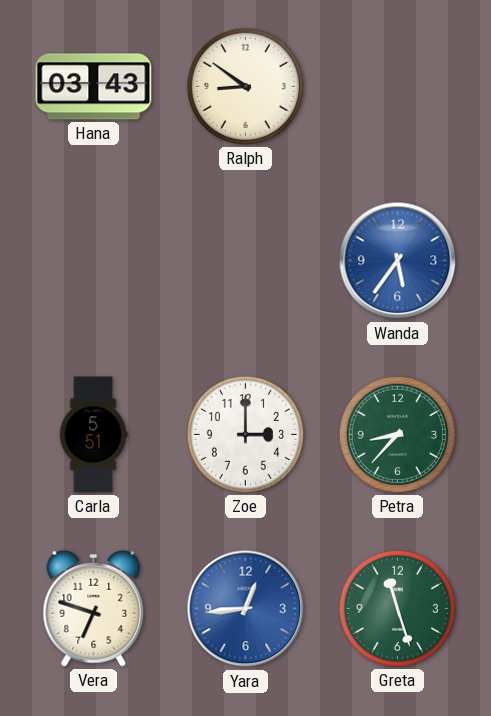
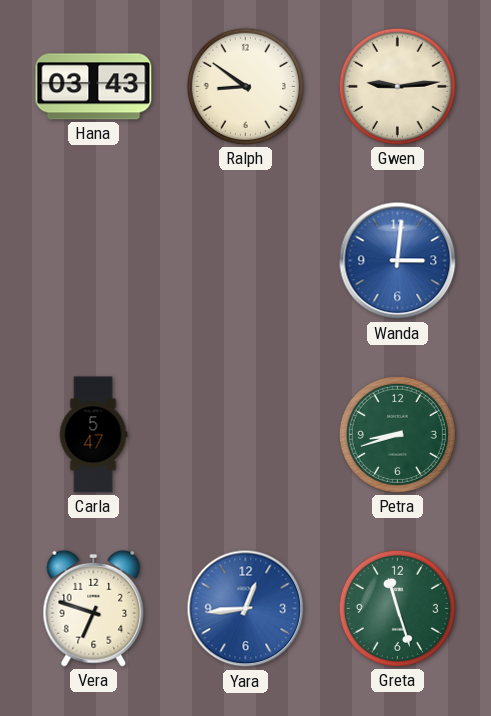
Gwen: none -> 9:14 (397, 86)
Wanda: 5:36 -> 3:01 (398, 261)
Carla: 5:51 -> 5:47 (93, 435)
Zoe: 3:00 -> none (245, 434)
Petra: 8:37 -> 8:42 (397, 434)
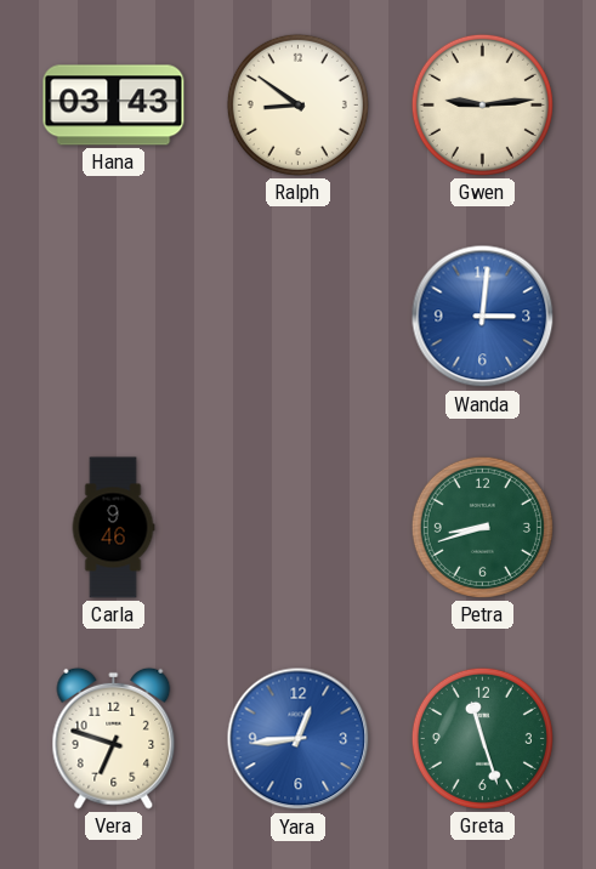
Carla: 5:47 -> 9:46 (113, 528)
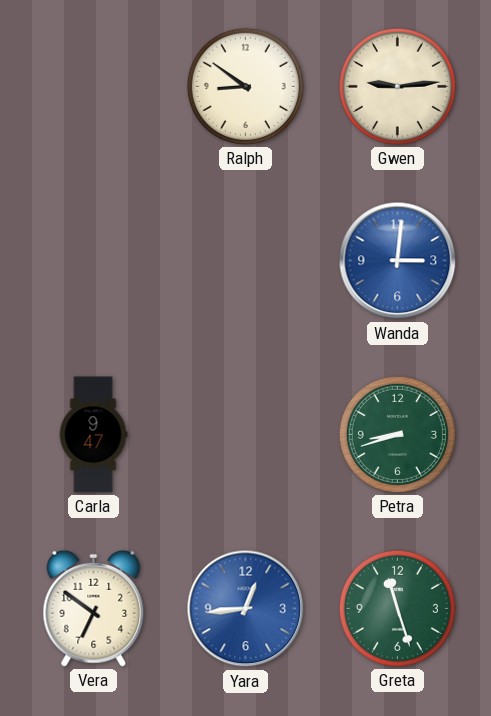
Hana: 03:43 -> none (114, 106)
Carla: 9:46 -> 9:47 (93, 435)
Vera: 6:48 -> 6:51 (94, 608)
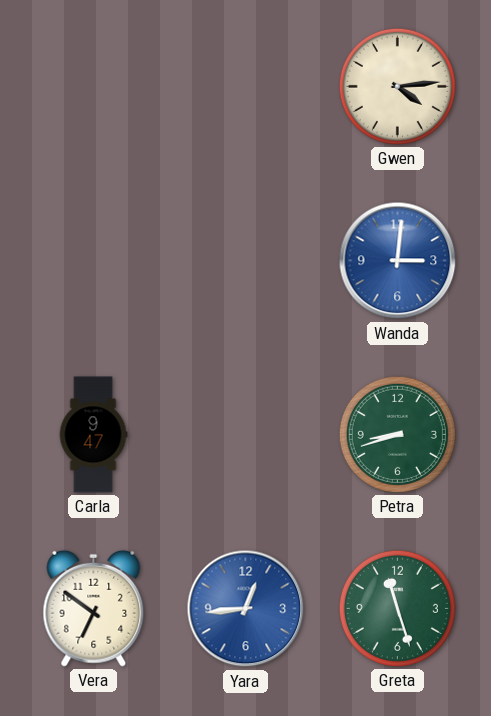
Ralph: 8:51 -> none (245, 86)
Gwen: 9:14 -> 4:14 (397, 86)
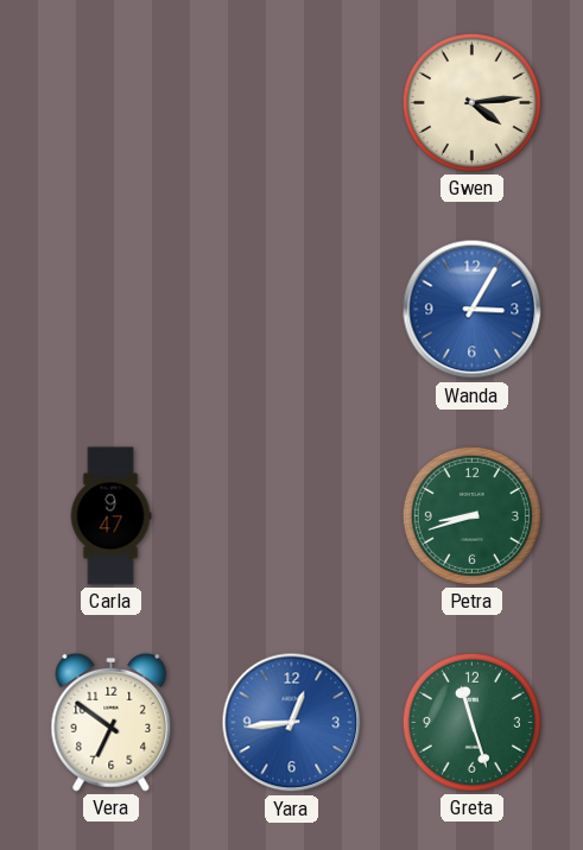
Wanda: 3:01 -> 3:05 (473, 310)
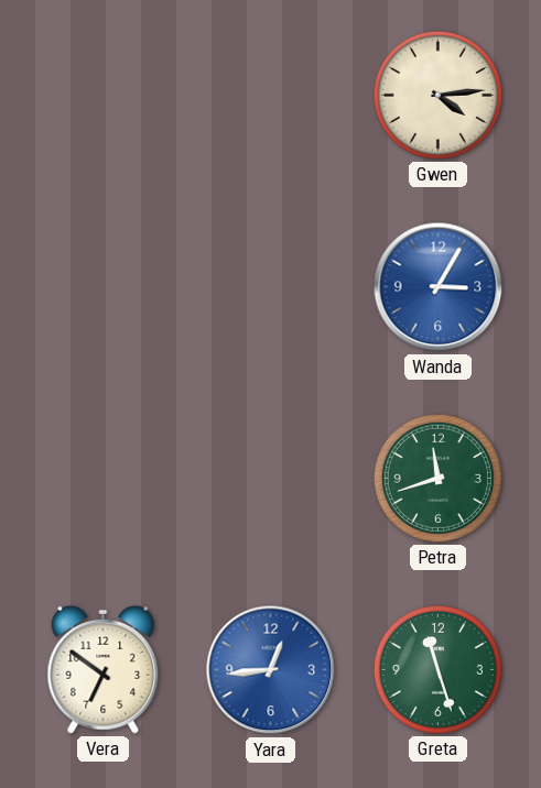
Carla: 9:47 -> none (110, 516)
Petra: 8:42 -> 11:42 (437, 478)
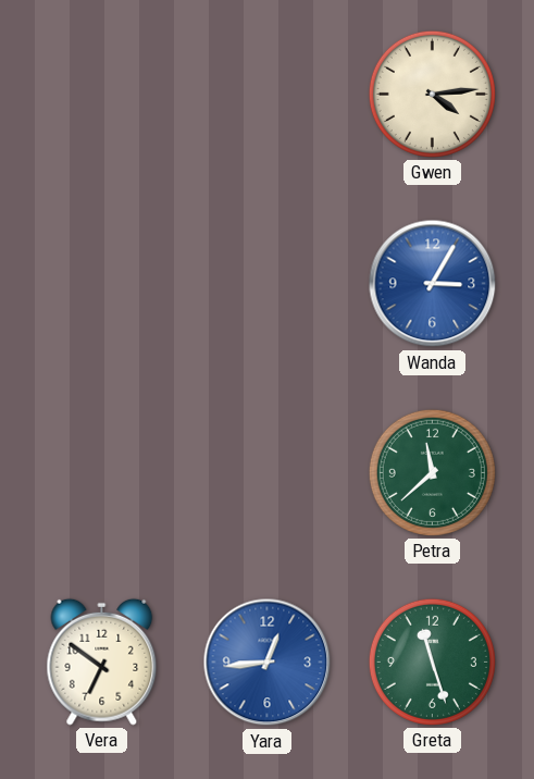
Petra: 11:42 -> 11:38 (432, 472)
